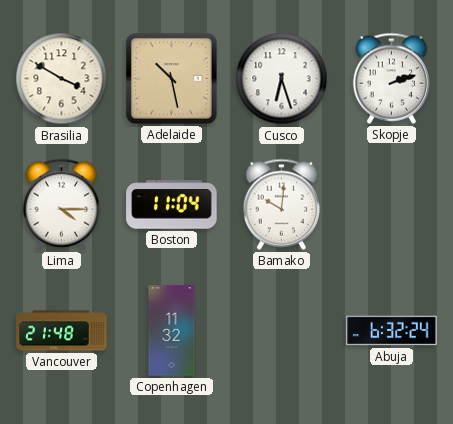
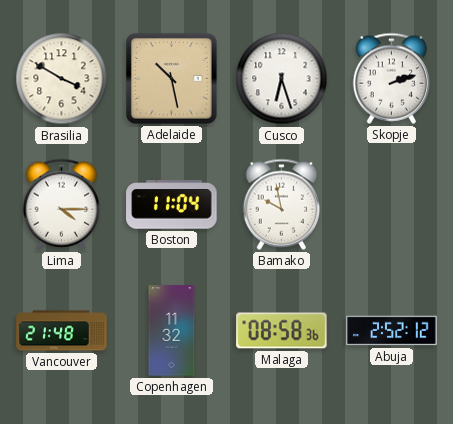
Bamako: 10:01 -> 9:58 (282, 204)
Malaga: none -> 08:58 (282, 331)
Abuja: 6:32 -> 2:52 (392, 331)
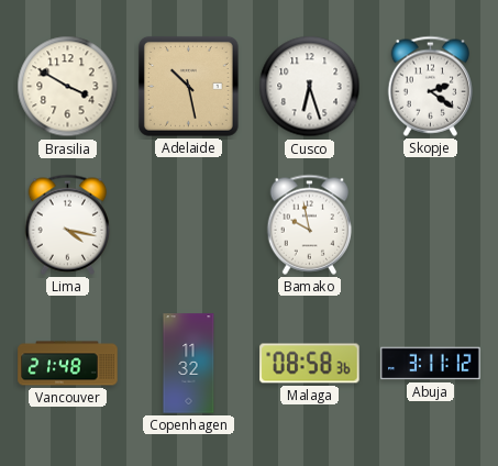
Skopje: 2:12 -> 2:21 (431, 86)
Lima: 4:15 -> 4:17 (68, 224)
Boston: 11:04 -> none (172, 205)
Abuja: 2:52 -> 3:11 (431, 364)
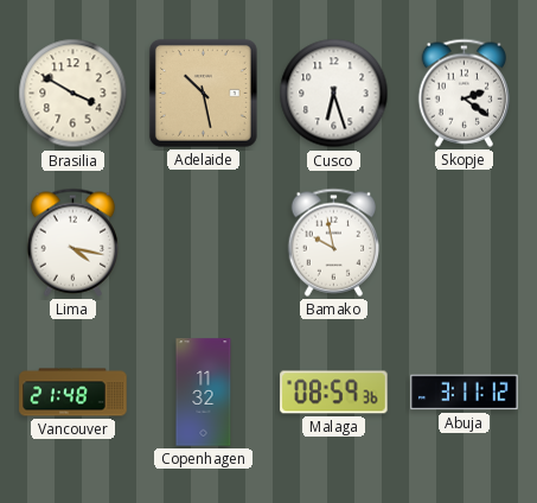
Malaga: 08:58 -> 08:59 (334, 393)
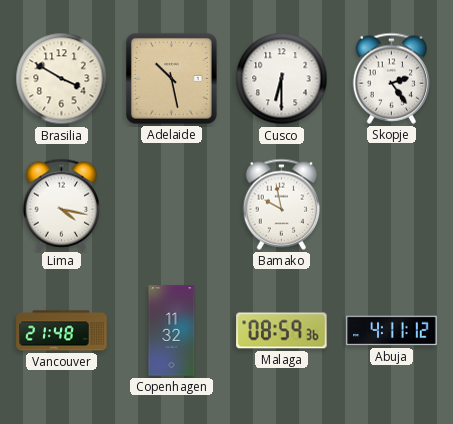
Cusco: 6:27 -> 6:30 (282, 79)
Skopje: 2:21 -> 2:24 (392, 78)
Abuja: 3:11 -> 4:11 (392, 331)
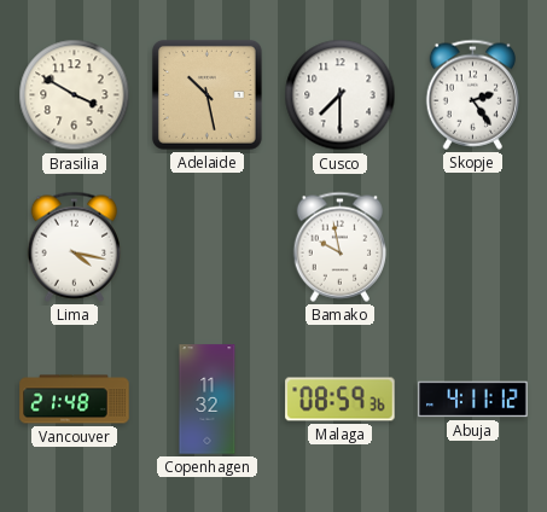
Cusco: 6:30 -> 7:30 (341, 95)
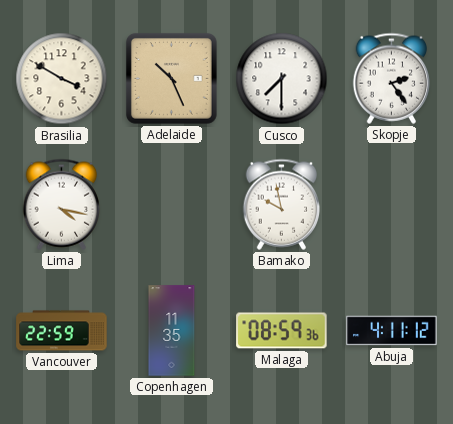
Adelaide: 10:28 -> 10:26 (171, 79)
Vancouver: 21:48 -> 22:59 (62, 331)
Copenhagen: 11:32 -> 11:35 (172, 331)
